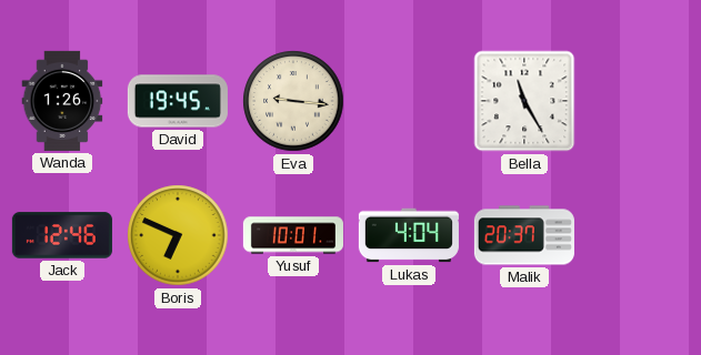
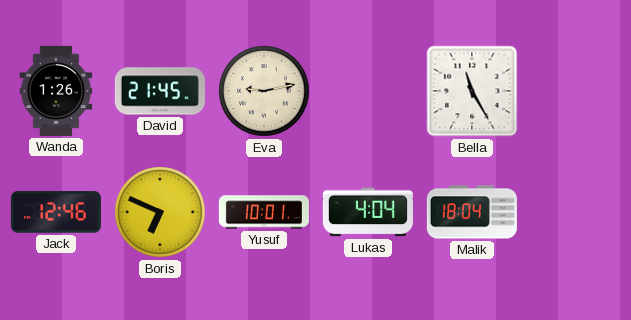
David: 19:45 -> 21:45 (160, 91)
Eva: 9:16 -> 9:13 (264, 91)
Malik: 20:37 -> 18:04 (472, 212)
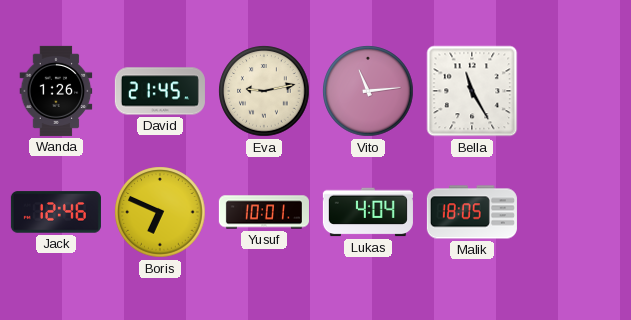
Vito: none -> 11:14 (368, 91)
Malik: 18:04 -> 18:05 (472, 212)
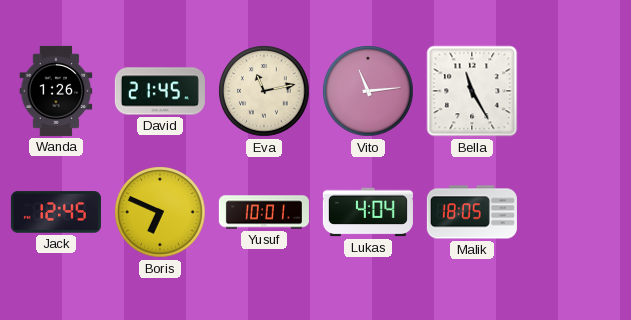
Eva: 9:13 -> 11:13 (264, 91)
Jack: 12:46 -> 12:45 (56, 212)
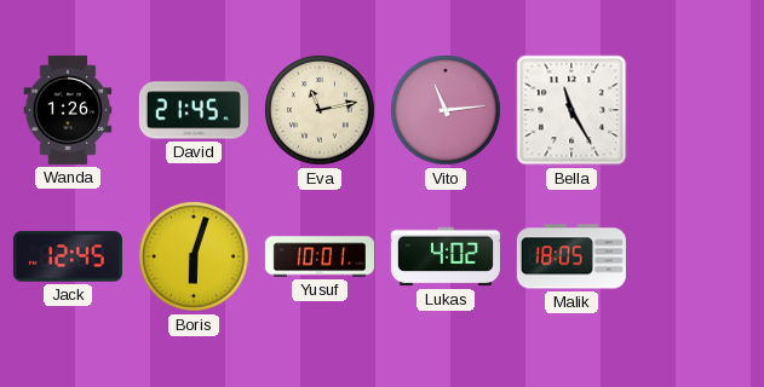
Boris: 6:49 -> 6:03 (194, 256)
Lukas: 4:04 -> 4:02 (446, 256)
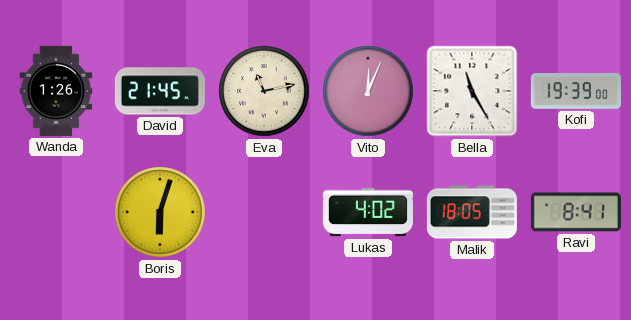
Vito: 11:14 -> 12:04 (368, 91)
Kofi: none -> 19:39 (576, 91)
Jack: 12:45 -> none (68, 256)
Yusuf: 10:01 -> none (320, 256)
Ravi: none -> 8:41 (576, 212)
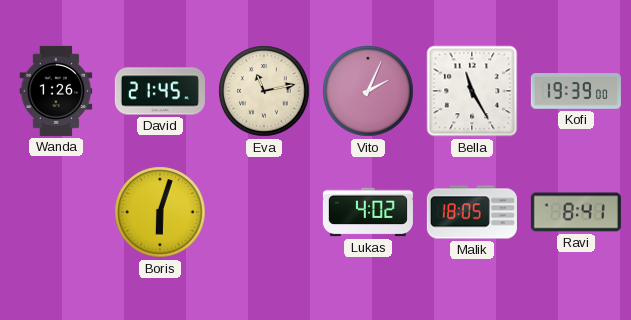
Vito: 12:04 -> 2:04 (368, 91)
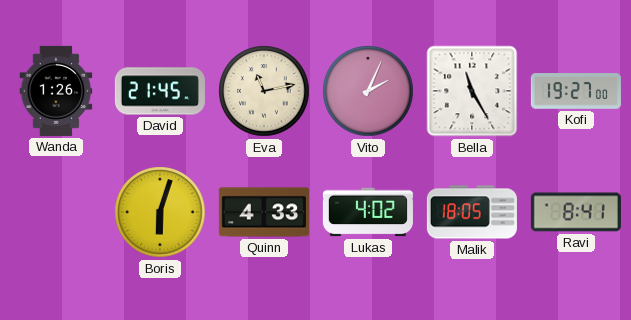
Kofi: 19:39 -> 19:27 (576, 91)
Quinn: none -> 4:33 (264, 212)
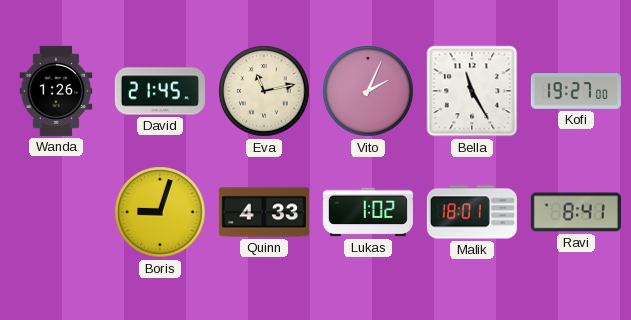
Boris: 6:03 -> 9:03 (160, 212)
Lukas: 4:02 -> 1:02 (368, 212)
Malik: 18:05 -> 18:01 (472, 212)
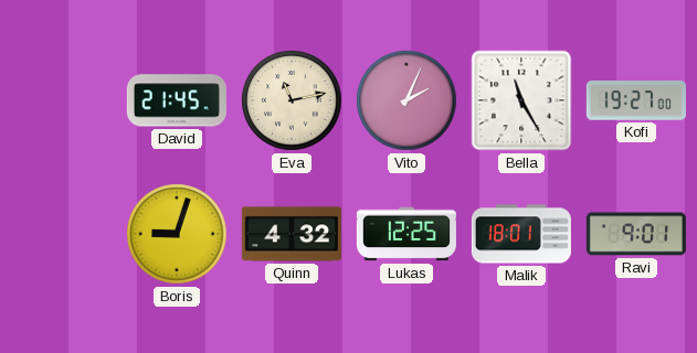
Wanda: 1:26 -> none (56, 91)
Quinn: 4:33 -> 4:32 (292, 234)
Lukas: 1:02 -> 12:25 (406, 234)
Ravi: 8:41 -> 9:01 (636, 234)
